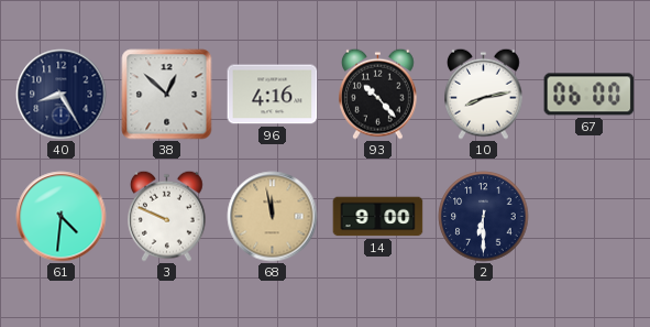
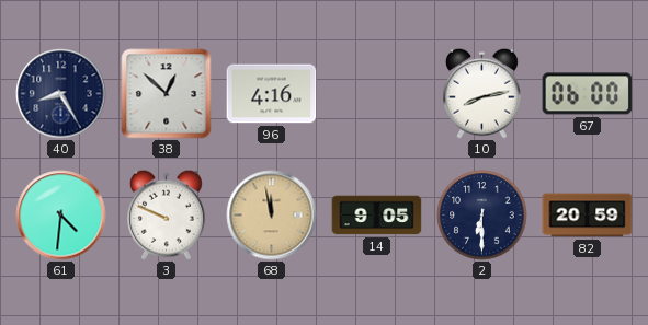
93: 10:23 -> none (378, 94)
14: 9:00 -> 9:05 (377, 216)
82: none -> 20:59 (588, 216)
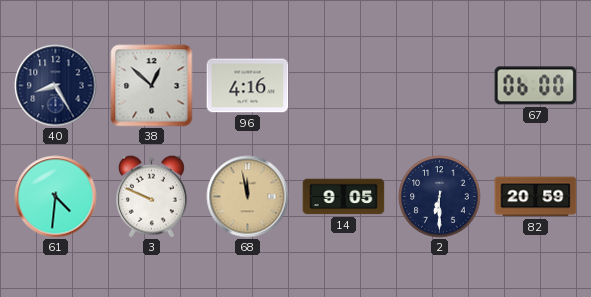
10: 8:13 -> none (482, 93)
